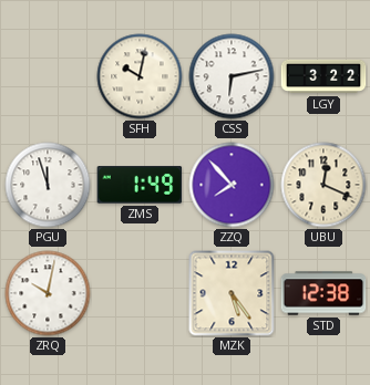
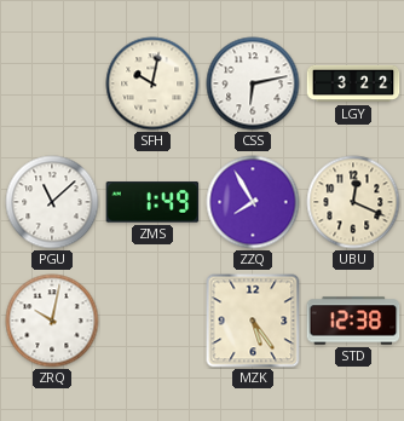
PGU: 11:57 -> 11:08 (52, 202)
ZZQ: 7:53 -> 7:55 (253, 202)
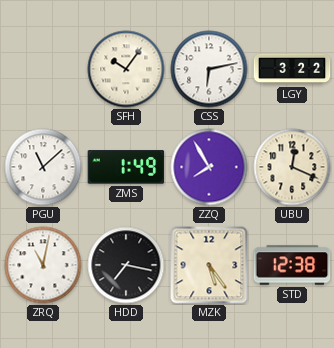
SFH: 10:02 -> 10:06 (126, 69)
ZRQ: 10:02 -> 11:02 (43, 265)
HDD: none -> 7:17 (126, 265)
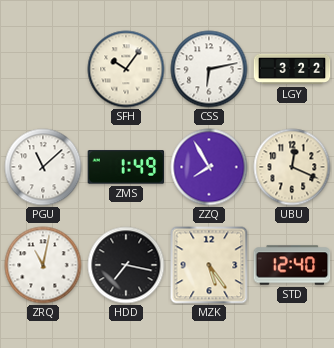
STD: 12:38 -> 12:40 (292, 265)
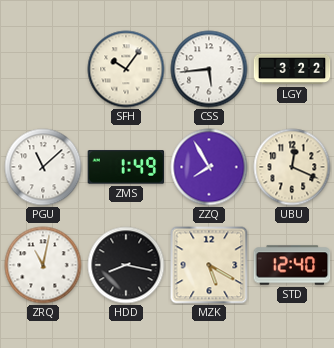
CSS: 6:13 -> 5:44 (209, 69)
HDD: 7:17 -> 8:17 (126, 265)
MZK: 5:24 -> 5:20 (209, 265)
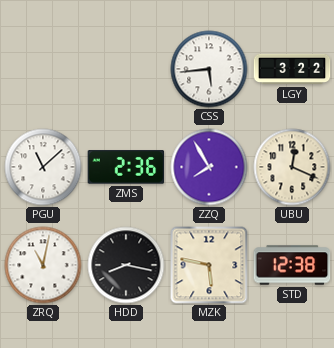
SFH: 10:06 -> none (126, 69)
ZMS: 1:49 -> 2:36 (126, 167)
MZK: 5:20 -> 5:47 (209, 265)
STD: 12:40 -> 12:38 (292, 265)
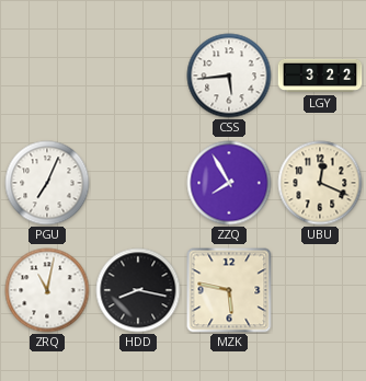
PGU: 11:08 -> 7:04 (47, 183)
ZMS: 2:36 -> none (126, 167)
STD: 12:38 -> none (292, 265)
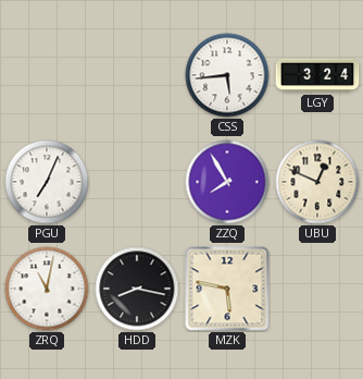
LGY: 3:22 -> 3:24 (317, 75)
UBU: 12:19 -> 12:49 (317, 182)
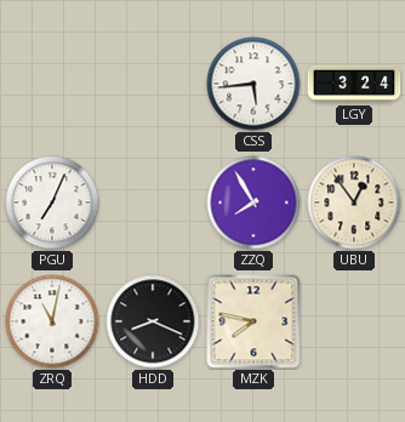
UBU: 12:49 -> 12:54 (354, 203)
HDD: 8:17 -> 8:19 (153, 321)
MZK: 5:47 -> 7:47 (253, 321)
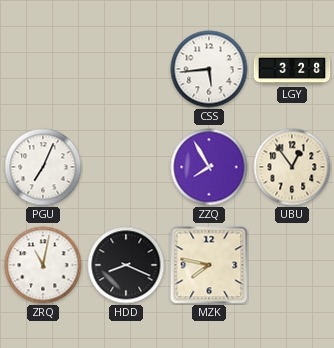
LGY: 3:24 -> 3:28 (292, 69)
